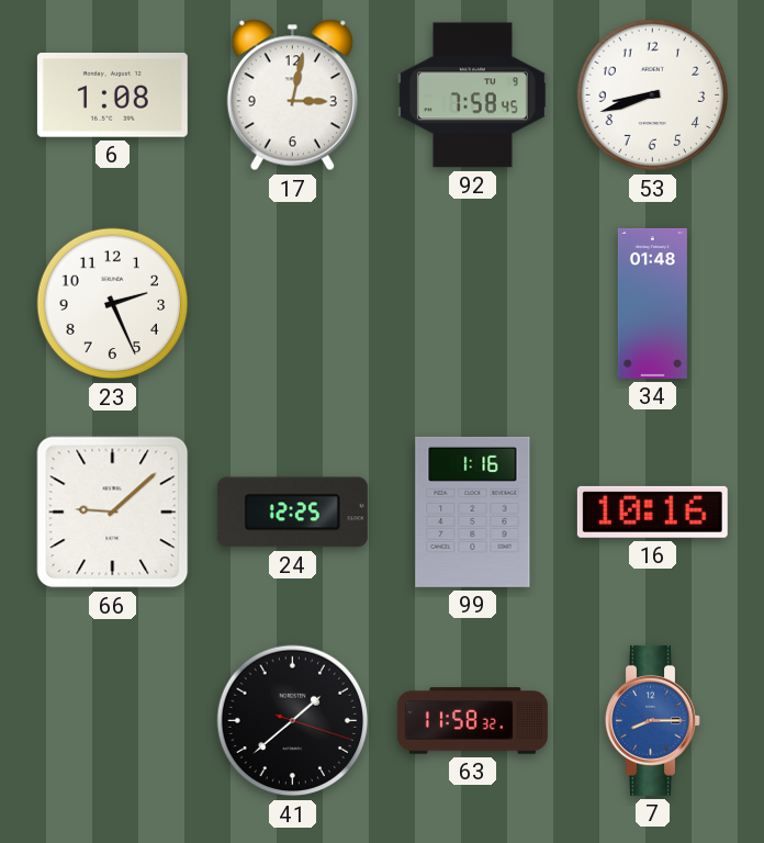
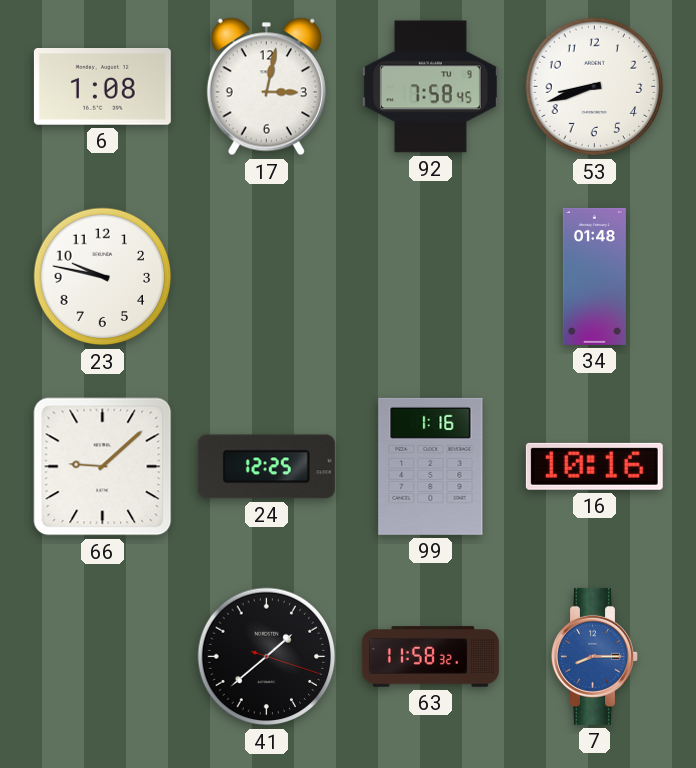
23: 2:26 -> 9:47 (103, 277)
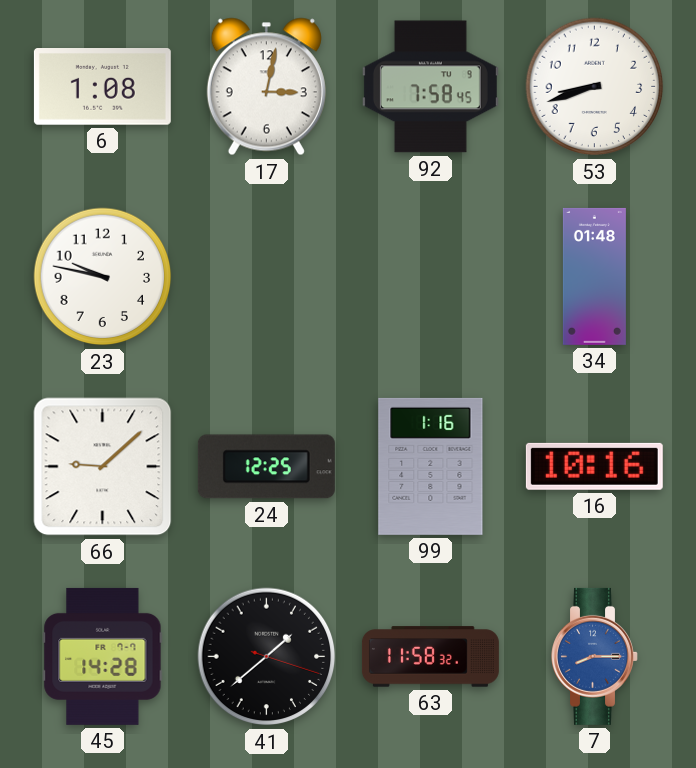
45: none -> 14:28 (103, 656)
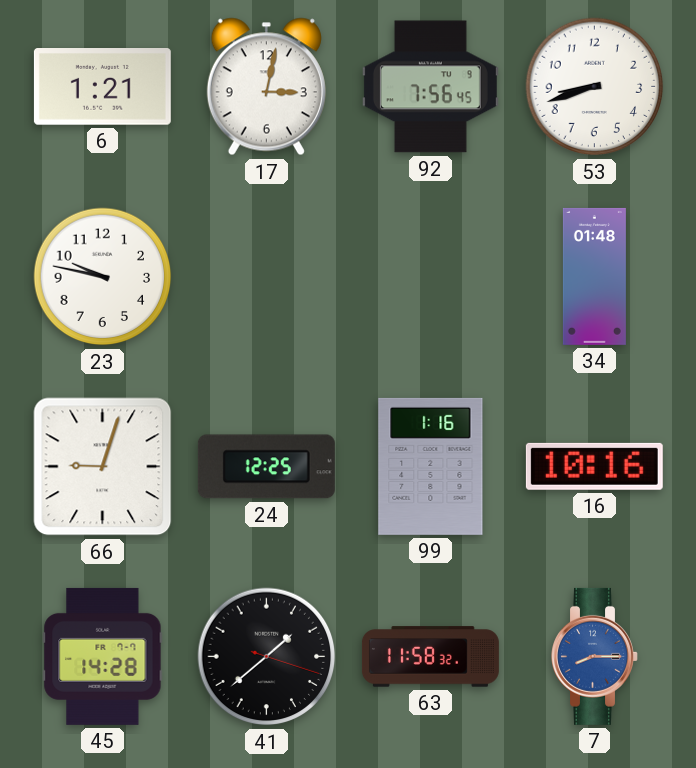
6: 1:08 -> 1:21 (102, 87)
92: 7:58 -> 7:56 (430, 87)
66: 9:08 -> 9:03 (103, 467)
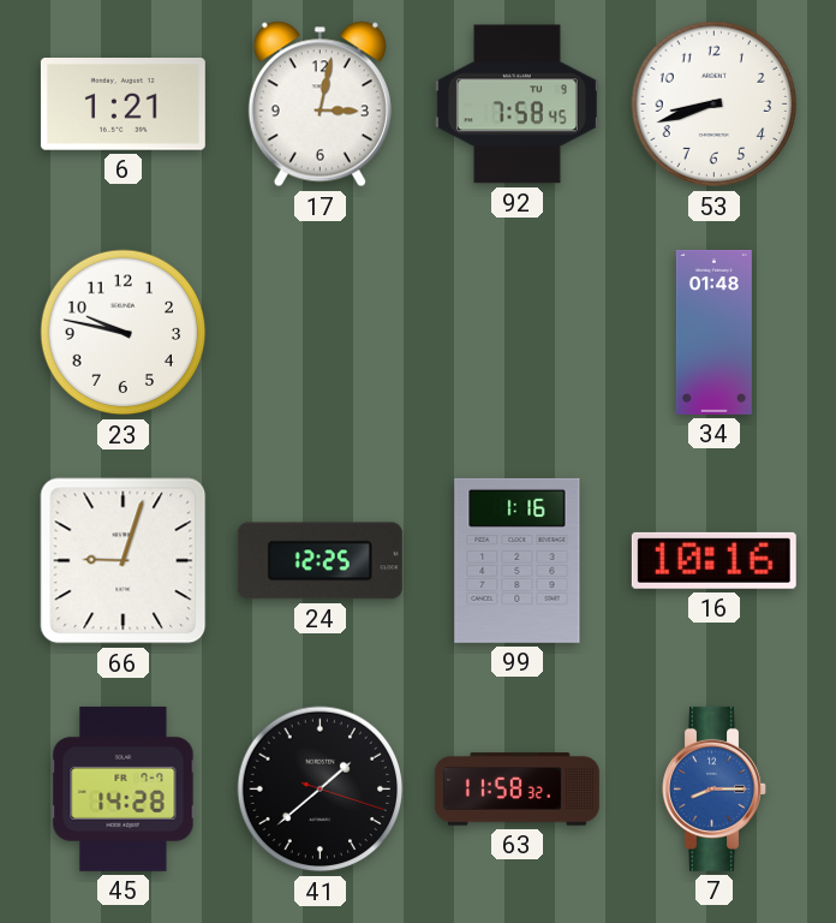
92: 7:56 -> 7:58 (516, 105)
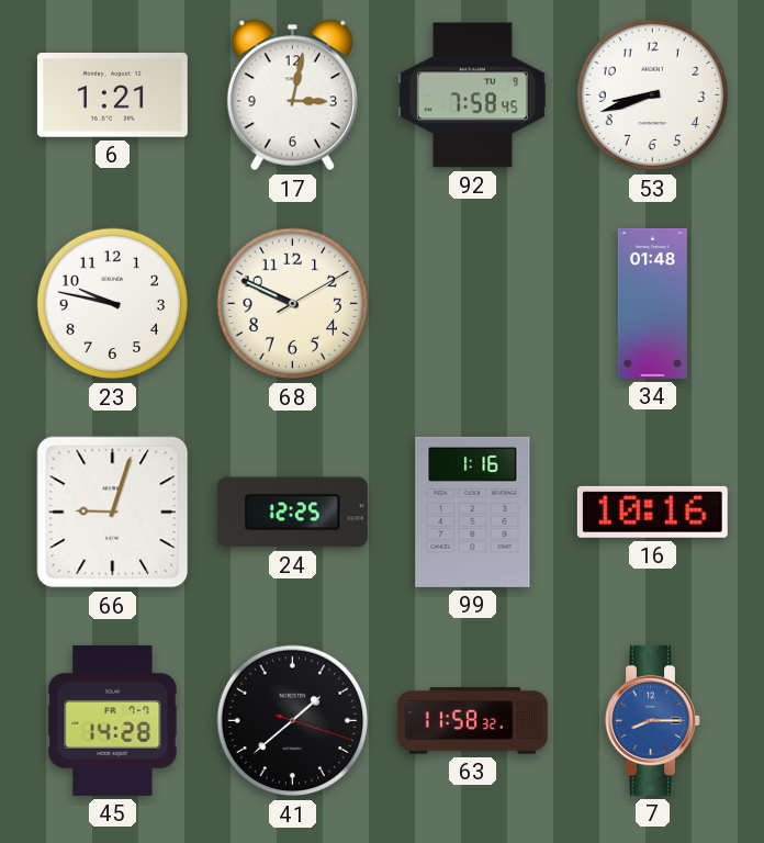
68: none -> 9:49 (293, 304)
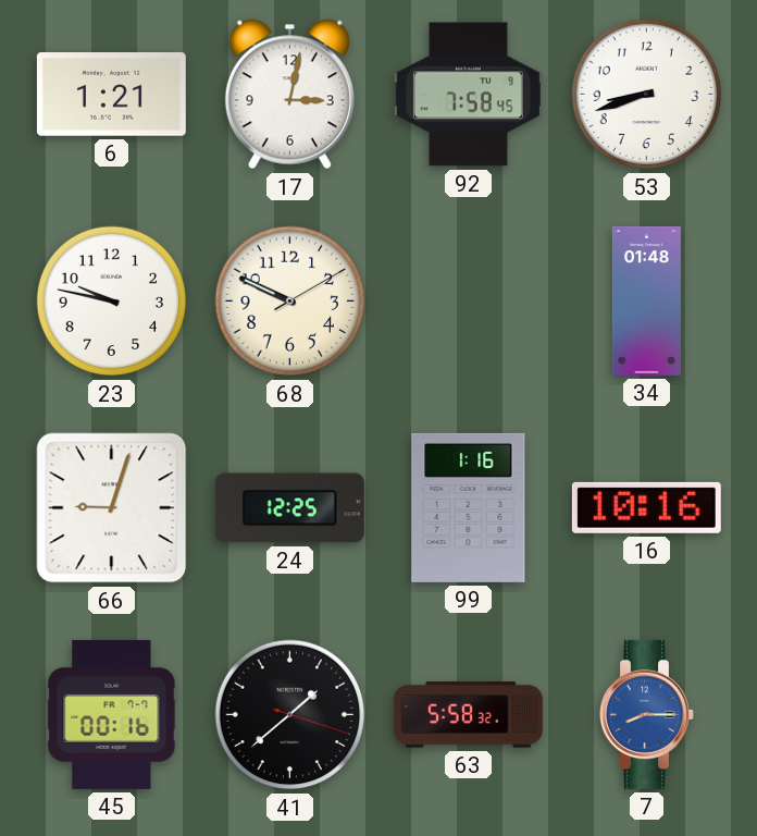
45: 14:28 -> 00:16 (112, 714)
63: 11:58 -> 5:58 (468, 715)
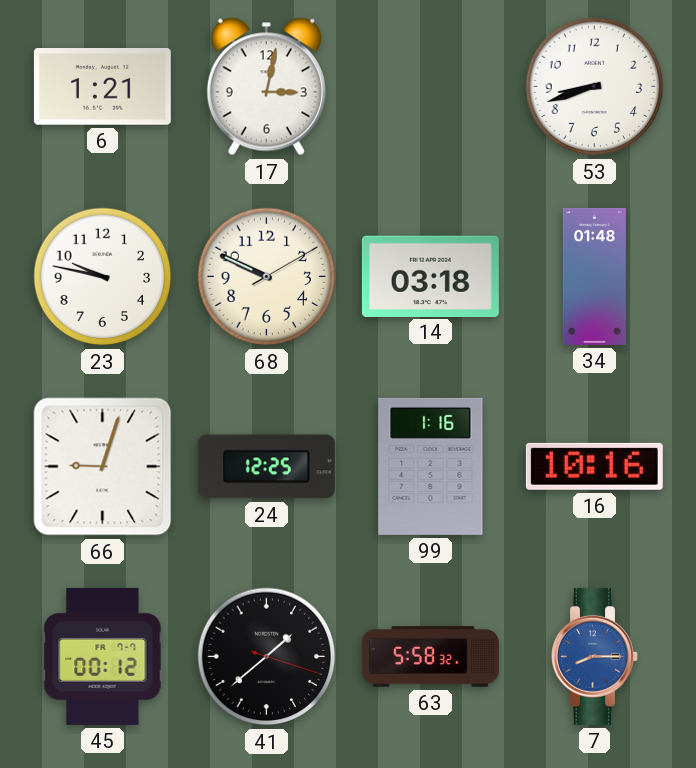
92: 7:58 -> none (468, 95)
14: none -> 03:18 (430, 276)
45: 00:16 -> 00:12 (103, 656)
